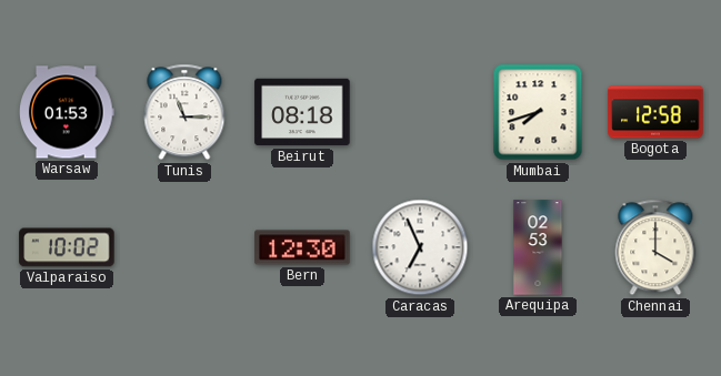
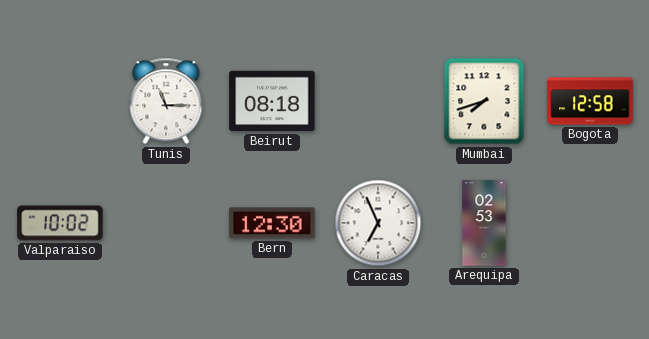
Warsaw: 01:53 -> none (68, 112)
Chennai: 4:00 -> none (655, 247)
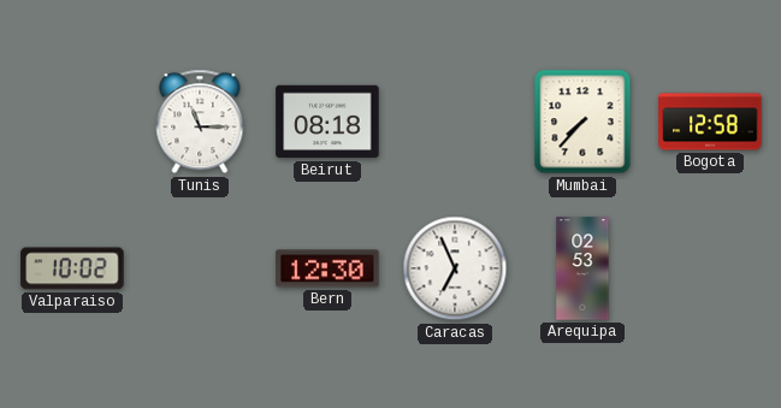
Mumbai: 7:42 -> 7:37 (582, 122)
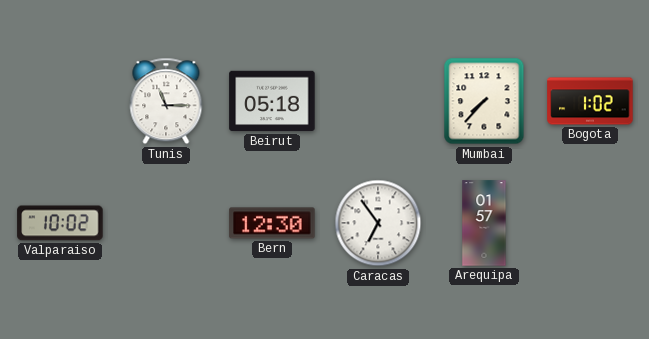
Beirut: 08:18 -> 05:18 (272, 101)
Bogota: 12:58 -> 1:02 (590, 101)
Caracas: 6:56 -> 6:54 (378, 223)
Arequipa: 02:53 -> 01:57 (484, 223)
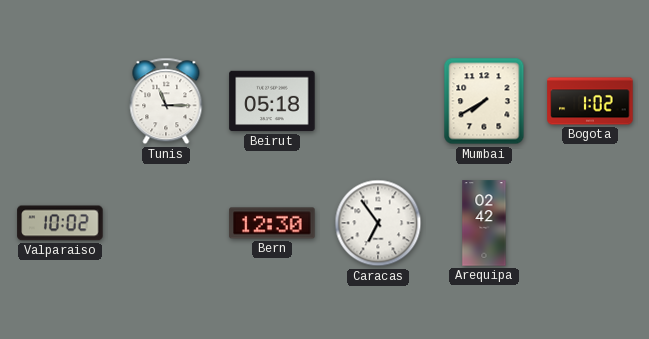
Mumbai: 7:37 -> 7:40 (484, 101)
Arequipa: 01:57 -> 02:42 (484, 223)
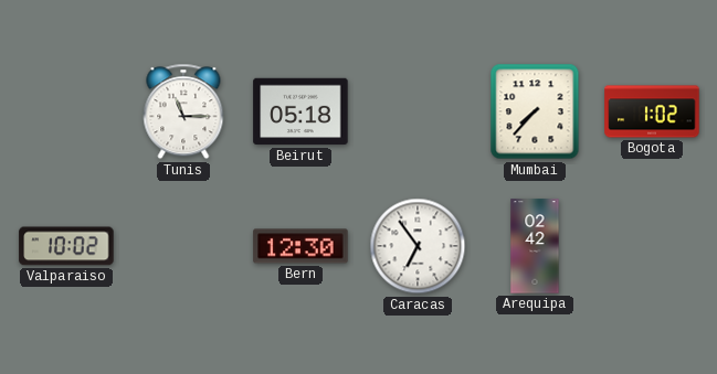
Mumbai: 7:40 -> 7:37 (535, 111)
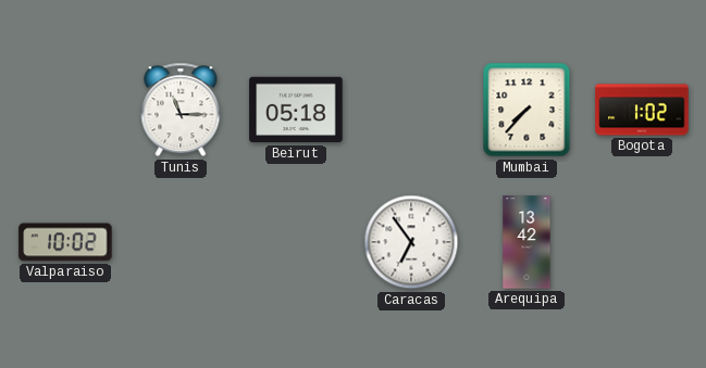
Bern: 12:30 -> none (300, 246)
Arequipa: 02:42 -> 13:42 (527, 242)
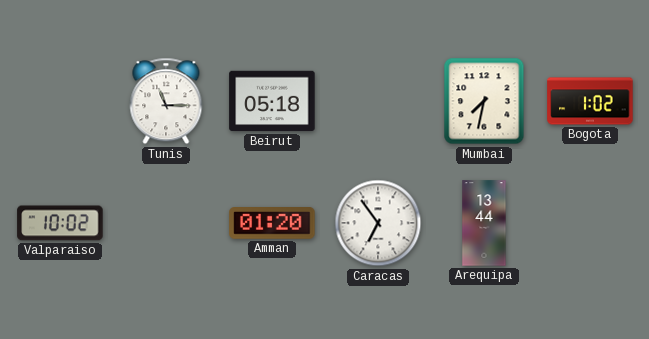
Mumbai: 7:37 -> 7:32 (484, 101)
Amman: none -> 01:20 (272, 224)
Arequipa: 13:42 -> 13:44 (484, 223)
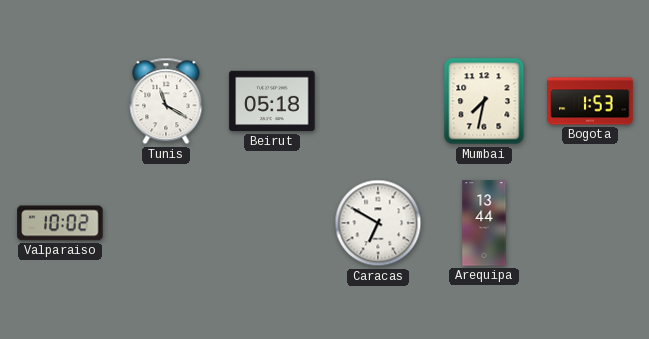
Tunis: 11:15 -> 11:20 (166, 101)
Bogota: 1:02 -> 1:53 (590, 101)
Amman: 01:20 -> none (272, 224)
Caracas: 6:54 -> 6:50 (378, 223)
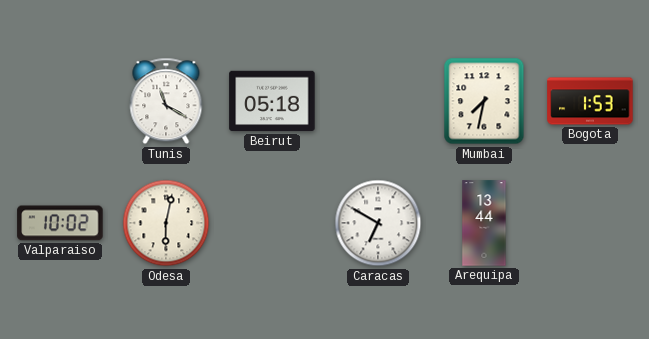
Odesa: none -> 6:02 (166, 223)
